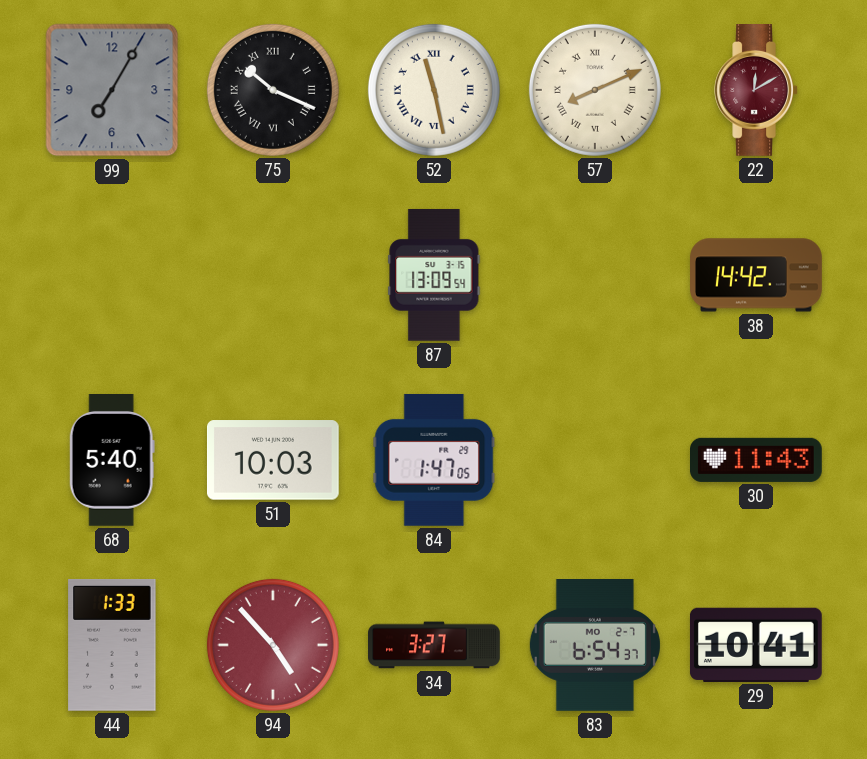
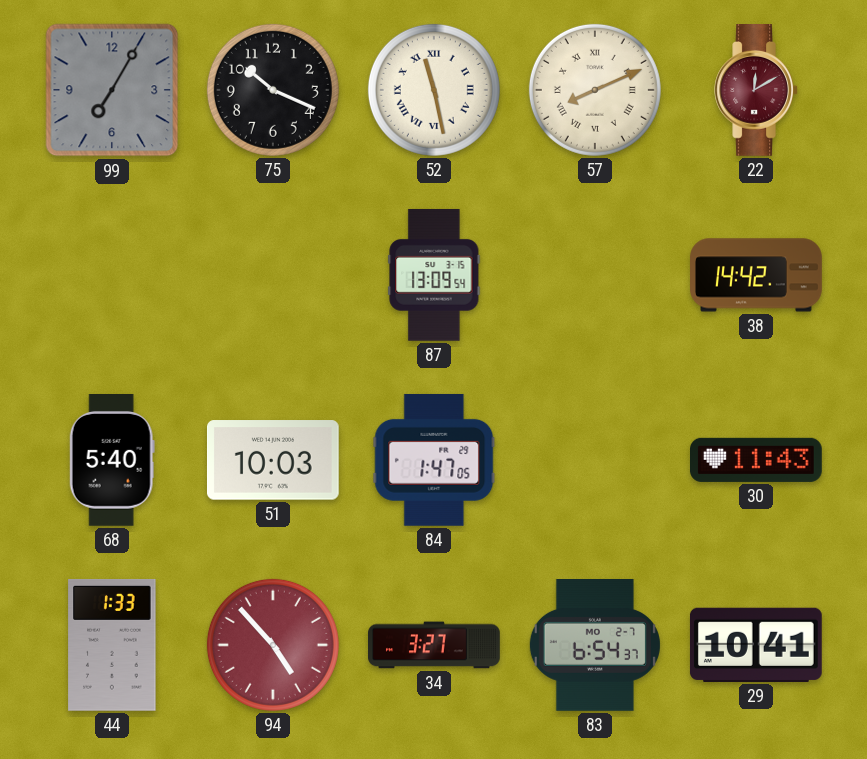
75 numerals: Roman -> Arabic (273, 90)
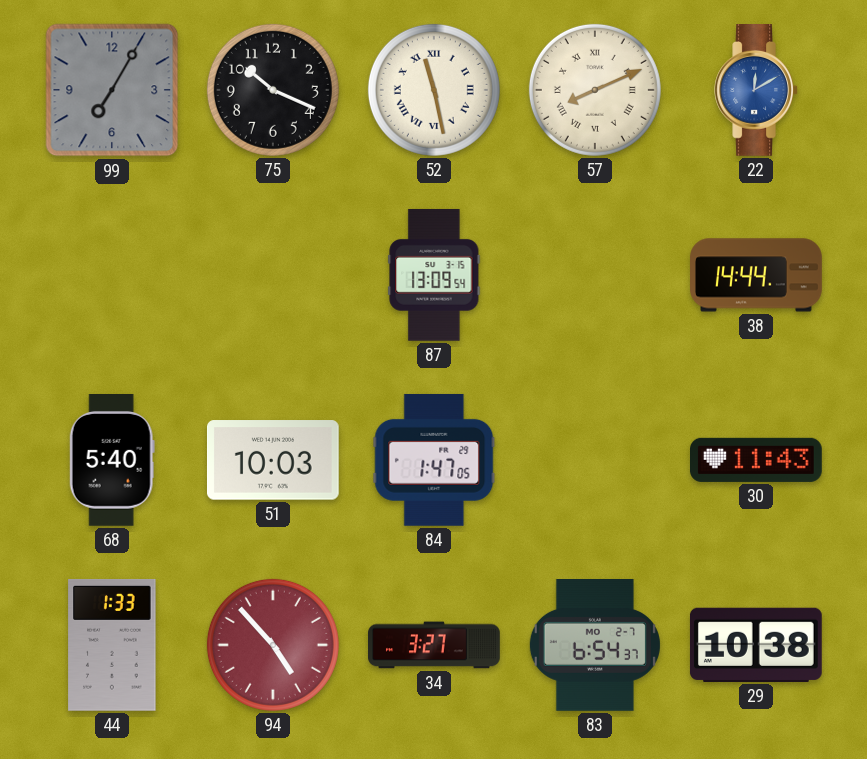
22 dial: burgundy -> blue (756, 91)
38: 14:42 -> 14:44 (756, 275)
29: 10:41 -> 10:38 (756, 645)
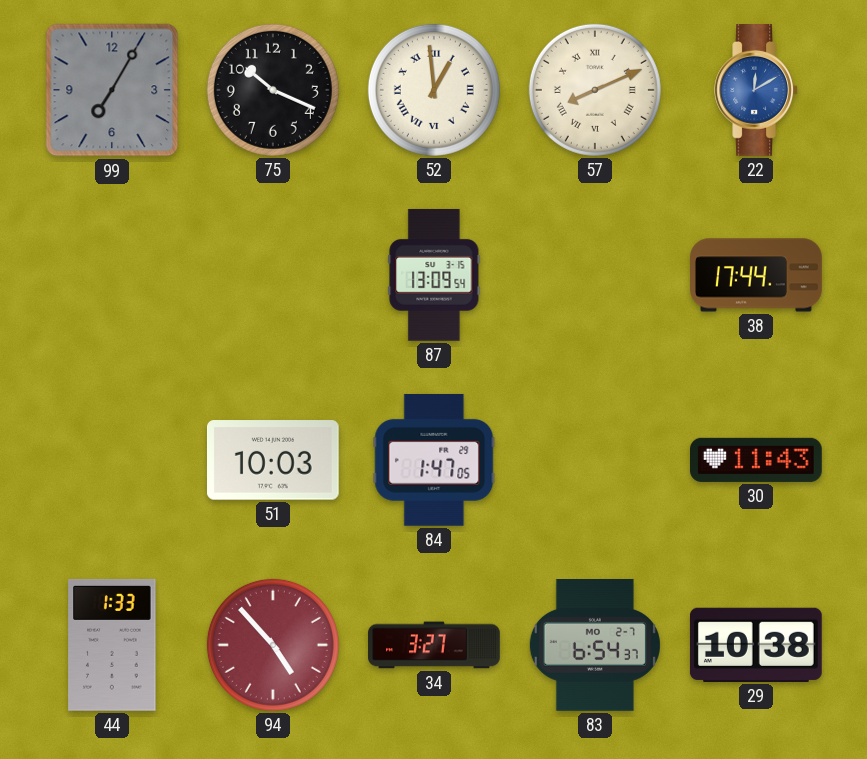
52: 11:28 -> 12:59 (434, 90)
38: 14:44 -> 17:44 (756, 275)
68: 5:40 -> none (112, 461)
